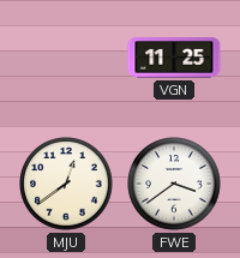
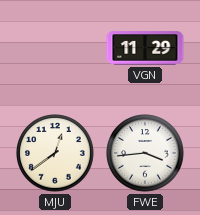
VGN: 11:25 -> 11:29 (145, 48)
FWE: 3:39 -> 3:44 (145, 153)
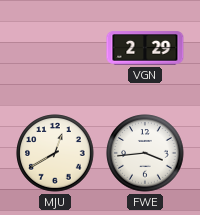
VGN: 11:29 -> 2:29 (145, 48)
MJU: 12:39 -> 12:40 (55, 153)
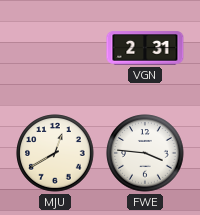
VGN: 2:29 -> 2:31 (145, 48)
FWE: 3:44 -> 3:46 (145, 153)
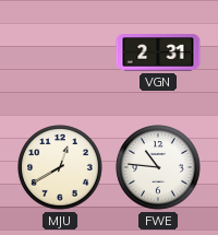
FWE: 3:46 -> 10:46 (158, 167)
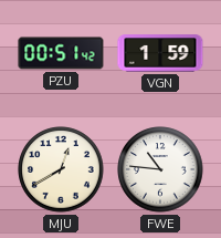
PZU: none -> 00:51 (61, 53)
VGN: 2:31 -> 1:59 (160, 53)
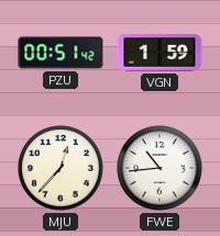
MJU: 12:40 -> 12:37 (61, 168)
FWE: 10:46 -> 10:44 (159, 168)
